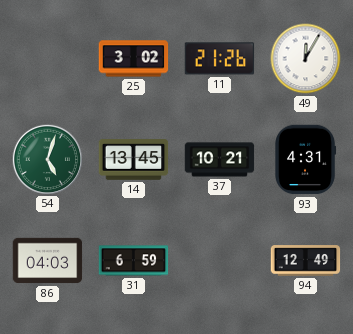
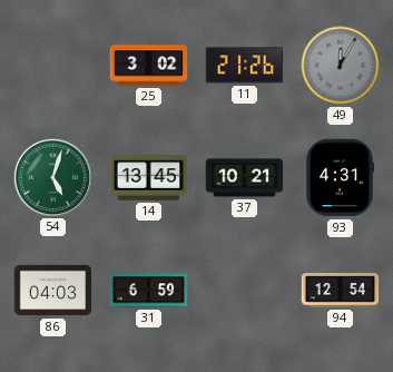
49 dial: white -> grey (341, 66)
94: 12:49 -> 12:54 (341, 291)
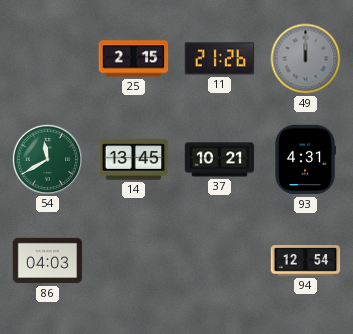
25: 3:02 -> 2:15 (134, 59)
49: 12:05 -> 12:00 (306, 59)
54: 5:03 -> 11:40 (47, 159)
31: 6:59 -> none (149, 291)
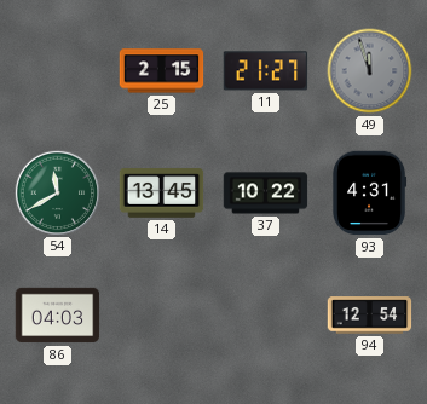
11: 21:26 -> 21:27 (266, 71)
49: 12:00 -> 11:57 (370, 71)
37: 10:21 -> 10:22 (266, 194)
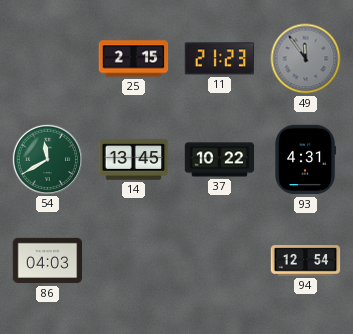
11: 21:27 -> 21:23 (220, 59)
49: 11:57 -> 11:54 (306, 59)
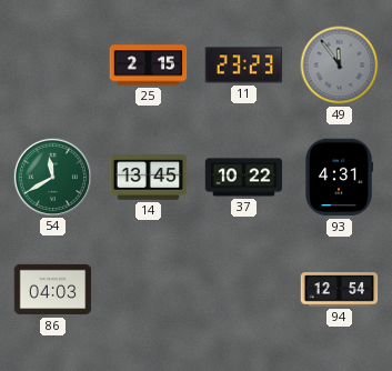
11: 21:23 -> 23:23 (244, 66)
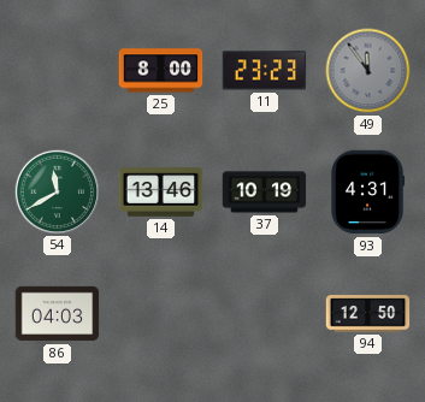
25: 2:15 -> 8:00 (161, 71)
14: 13:45 -> 13:46 (161, 193)
37: 10:22 -> 10:19 (265, 193)
94: 12:54 -> 12:50 (368, 314)
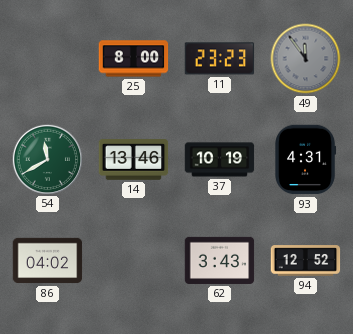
86: 04:03 -> 04:02 (48, 261)
62: none -> 3:43 (220, 260)
94: 12:50 -> 12:52 (306, 261)
